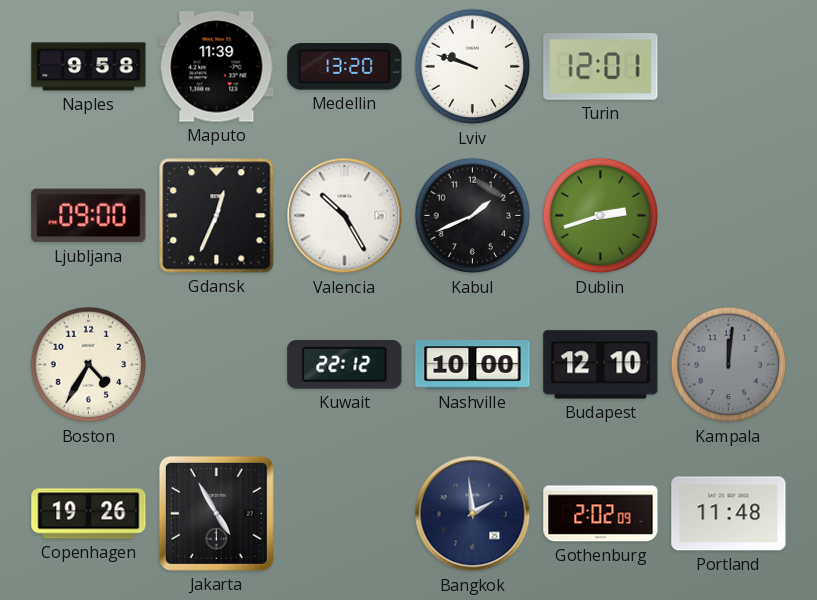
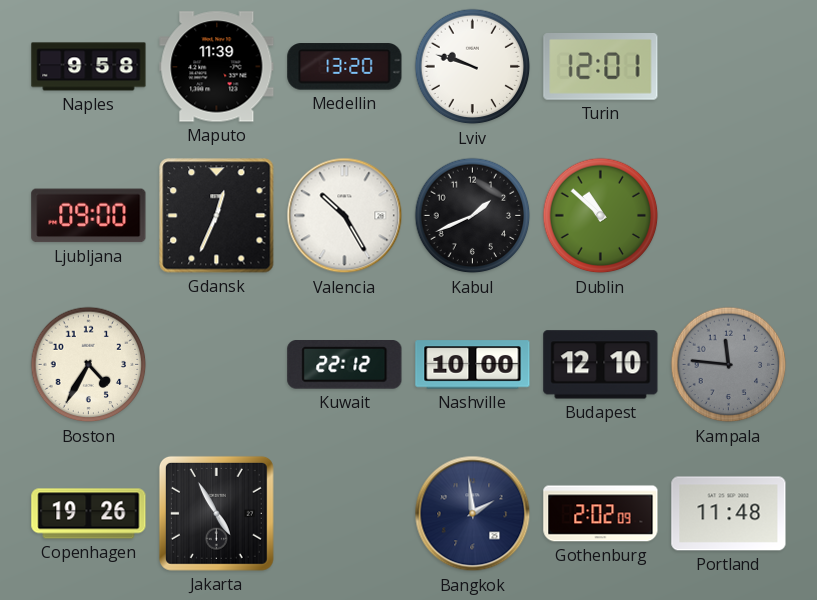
Dublin: 2:42 -> 10:52 (601, 216)
Kampala: 12:01 -> 11:46 (729, 365)
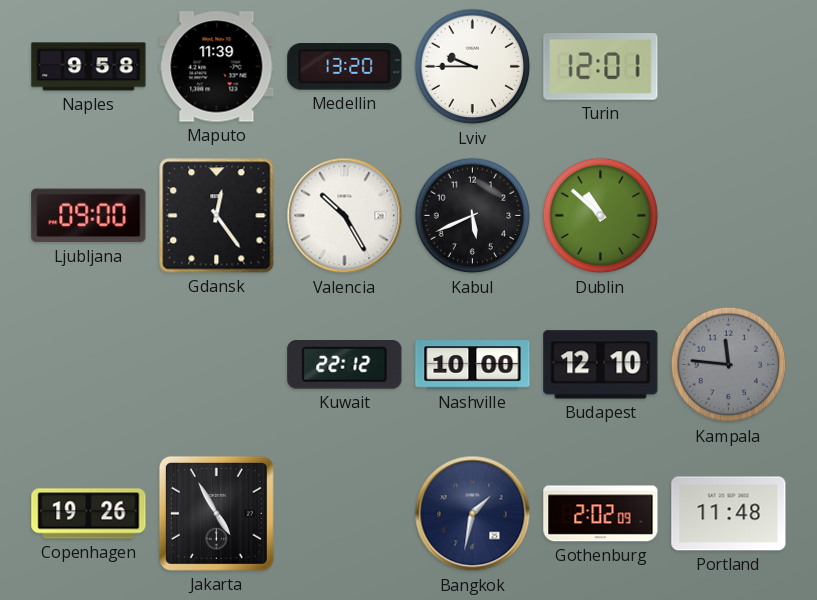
Lviv: 9:48 -> 9:45 (473, 67)
Gdansk: 12:34 -> 12:24 (217, 216)
Kabul: 1:41 -> 5:41 (473, 216)
Boston: 4:35 -> none (89, 365)
Bangkok: 1:59 -> 1:32 (473, 514)
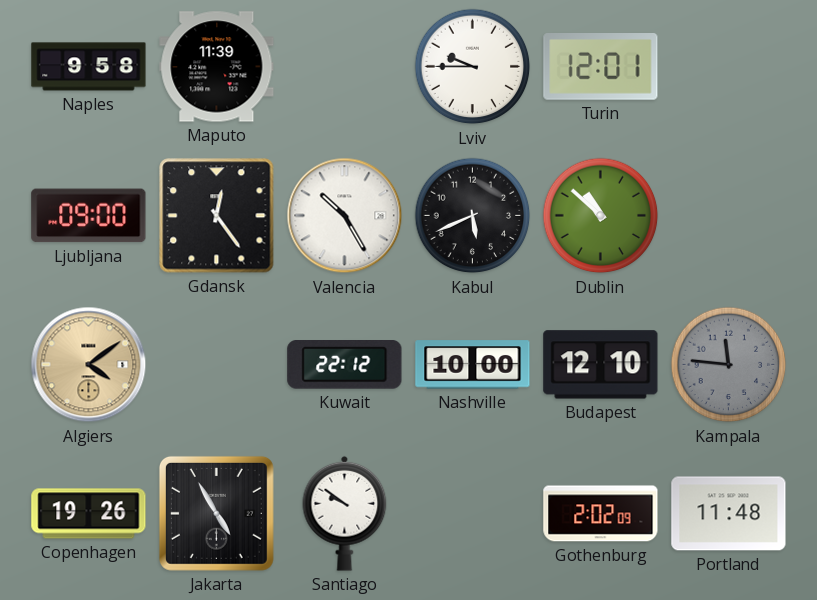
Medellin: 13:20 -> none (345, 67)
Algiers: none -> 4:09 (89, 365)
Santiago: none -> 9:51 (345, 513)
Bangkok: 1:32 -> none (473, 514)
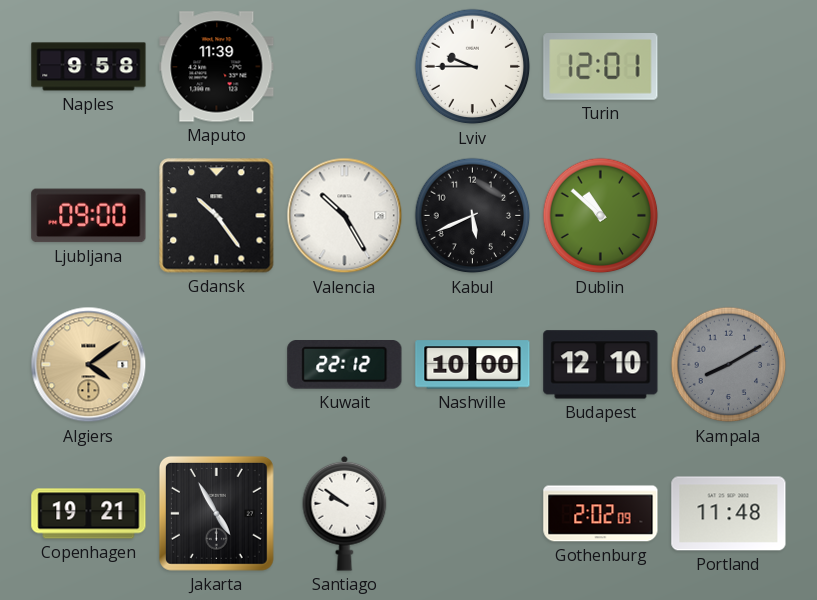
Gdansk: 12:24 -> 10:24 (217, 216)
Kampala: 11:46 -> 8:10 (729, 365)
Copenhagen: 19:26 -> 19:21 (89, 514)
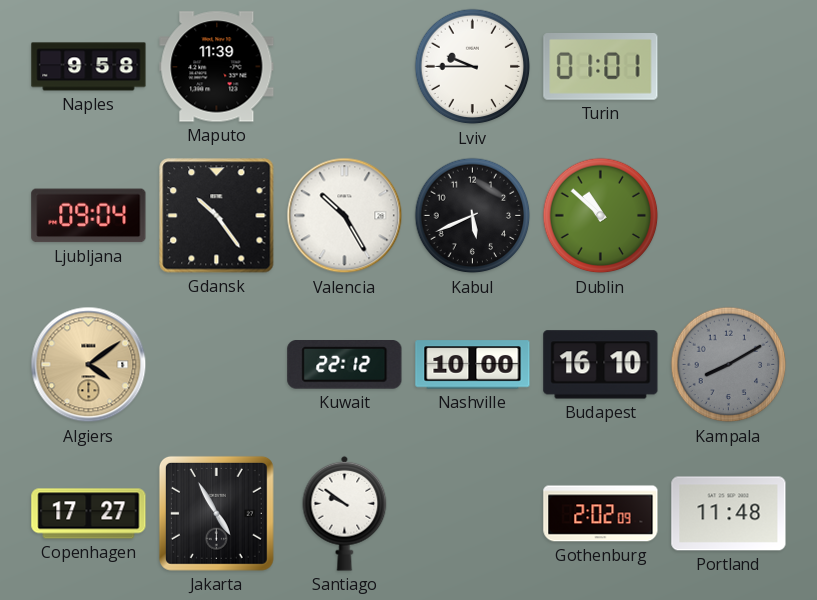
Turin: 12:01 -> 01:01 (601, 67)
Ljubljana: 09:00 -> 09:04 (89, 216)
Budapest: 12:10 -> 16:10 (601, 365)
Copenhagen: 19:21 -> 17:27 (89, 514)
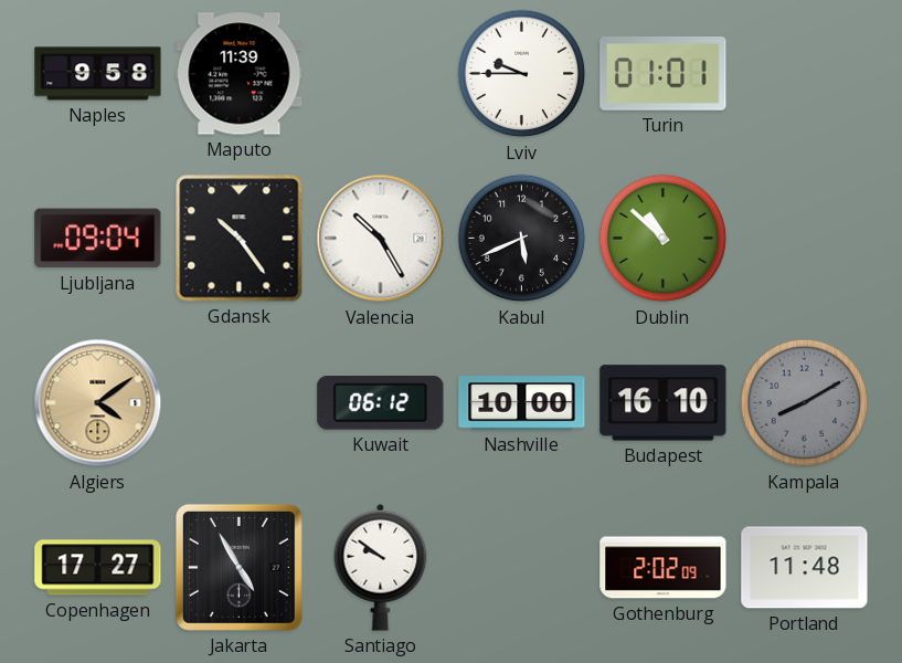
Kuwait: 22:12 -> 06:12 (381, 403)
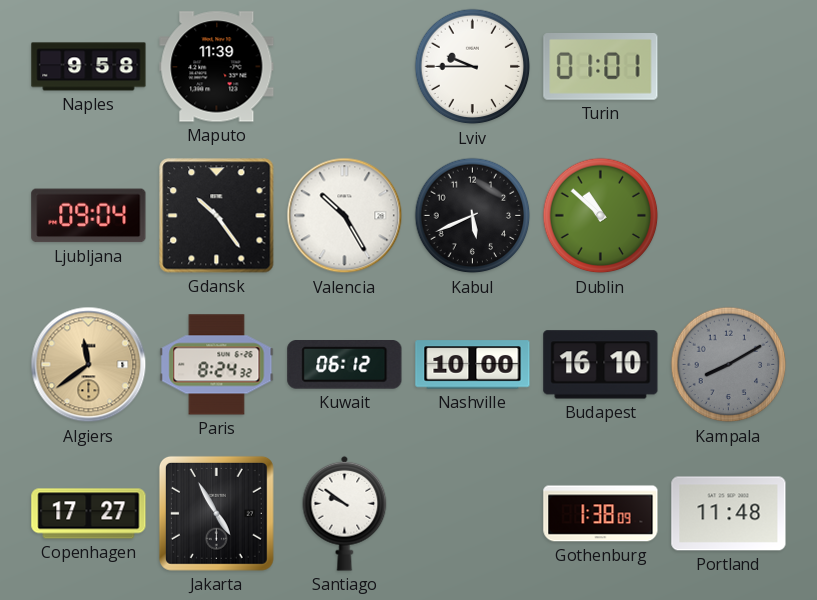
Algiers: 4:09 -> 11:39 (89, 365)
Paris: none -> 8:24 (217, 365)
Gothenburg: 2:02 -> 1:38 (601, 514)
